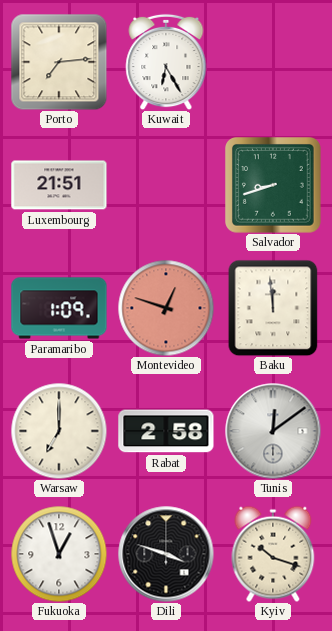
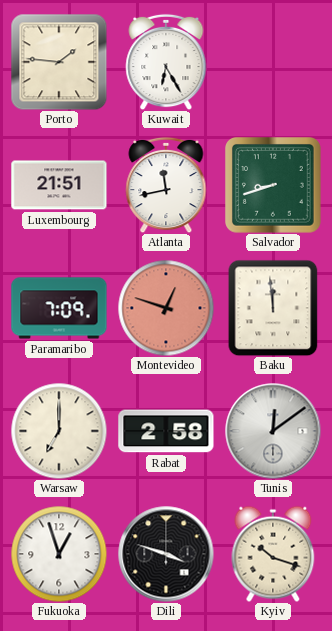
Porto: 7:14 -> 1:46 (59, 62)
Atlanta: none -> 11:43 (166, 185)
Paramaribo: 1:09 -> 7:09 (59, 308)
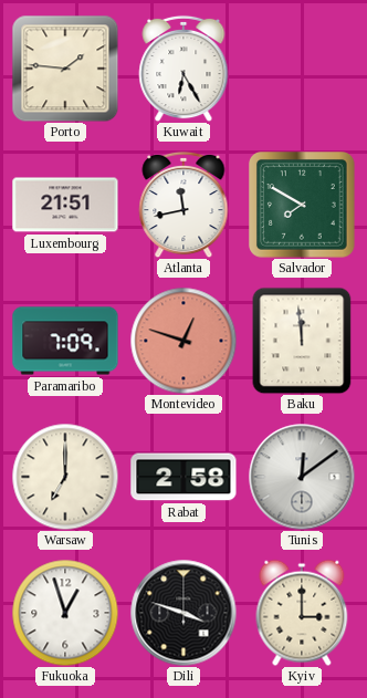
Salvador: 8:42 -> 7:50 (303, 206)
Kyiv: 10:18 -> 3:00 (302, 613)
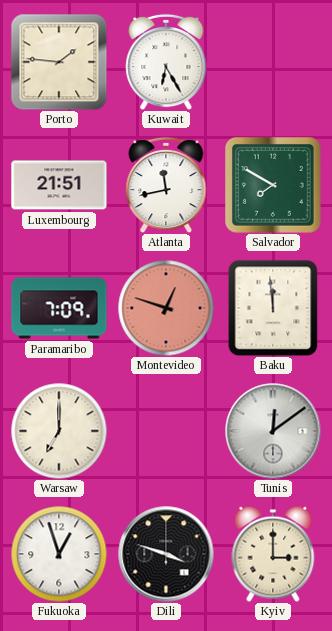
Rabat: 2:58 -> none (183, 477)
